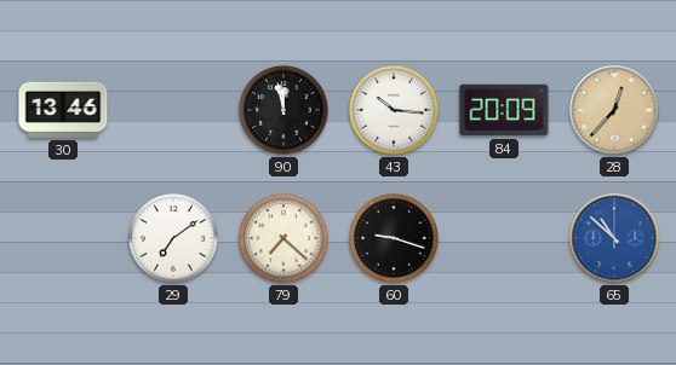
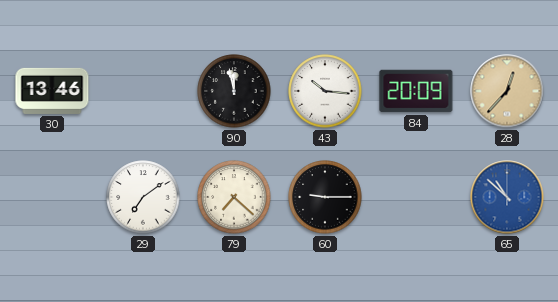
60: 9:18 -> 9:15 (325, 197)
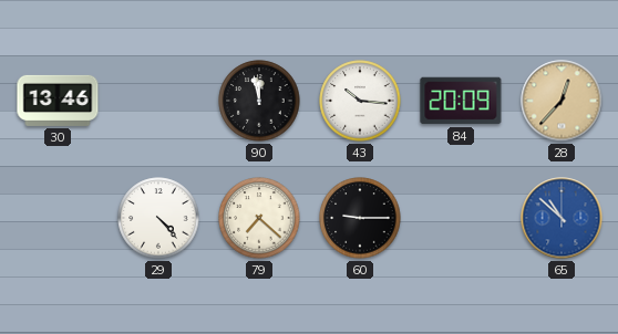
29: 7:09 -> 4:23 (158, 218)
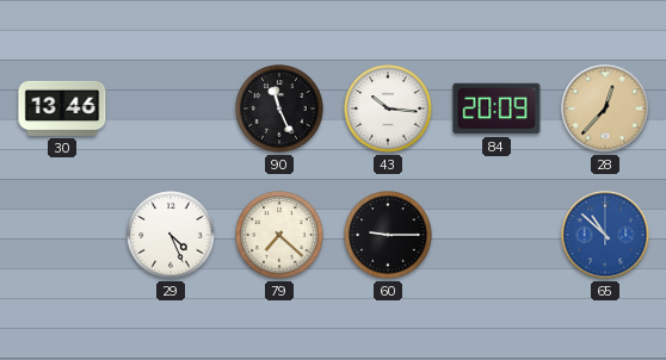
90: 11:58 -> 11:26 (279, 108)
29: 4:23 -> 4:26 (171, 235)
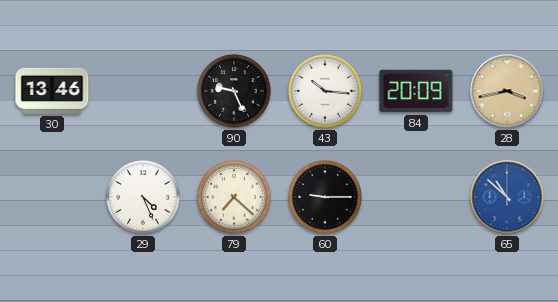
90: 11:26 -> 9:26 (234, 91)
28: 12:37 -> 3:43 (507, 91)
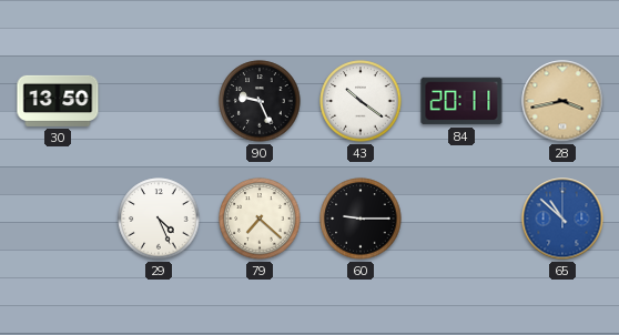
30: 13:46 -> 13:50 (58, 101)
43: 10:16 -> 10:21 (361, 101)
84: 20:09 -> 20:11 (461, 101)
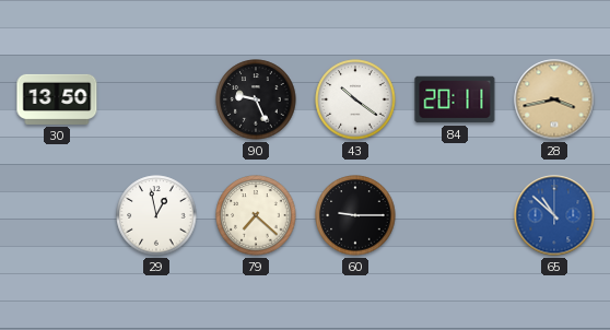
29: 4:26 -> 12:58 (156, 215)
